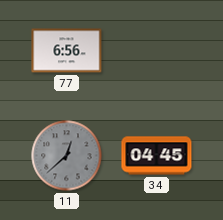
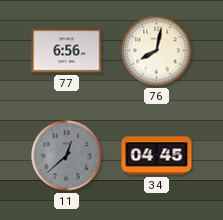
76: none -> 8:02 (157, 51)
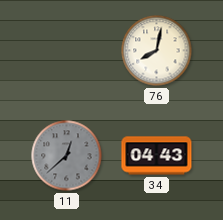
77: 6:56 -> none (67, 51)
34: 04:45 -> 04:43 (157, 156)
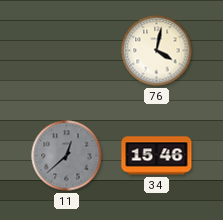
76: 8:02 -> 4:02 (157, 51)
34: 04:43 -> 15:46 (157, 156)
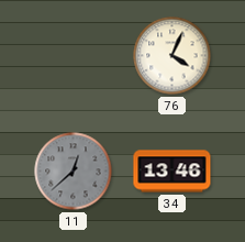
76: 4:02 -> 4:04 (172, 56)
34: 15:46 -> 13:46 (172, 172)
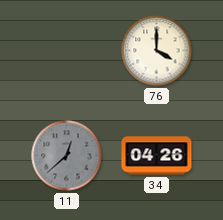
76: 4:04 -> 4:00 (157, 51)
34: 13:46 -> 04:26 (157, 156)
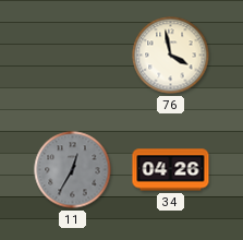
76: 4:00 -> 3:58 (171, 56)
11: 12:38 -> 12:35 (73, 170)
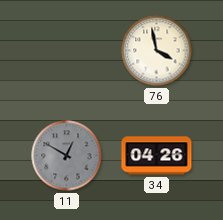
11: 12:35 -> 12:50 (67, 156)
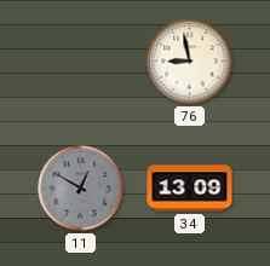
76: 3:58 -> 8:58 (190, 62)
34: 04:26 -> 13:09 (190, 189)
